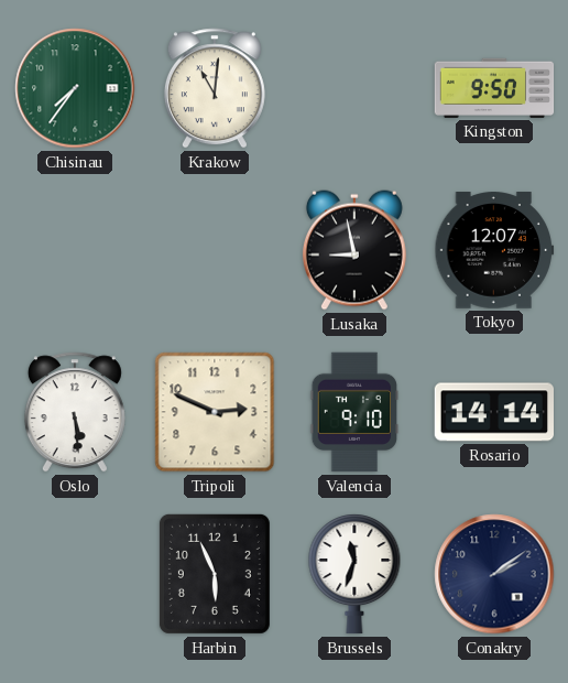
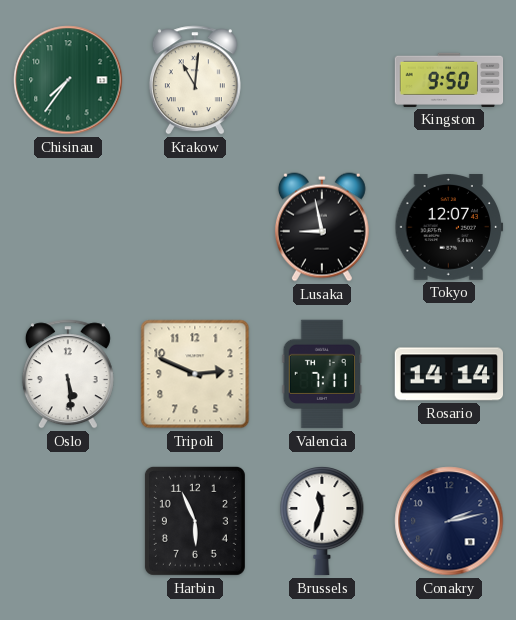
Valencia: 9:10 -> 7:11 (322, 374)
Conakry: 2:09 -> 2:13 (449, 521)
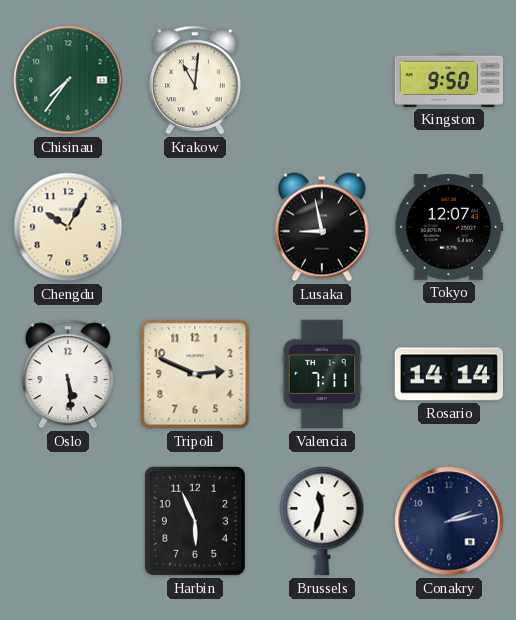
Chengdu: none -> 10:05 (68, 227)
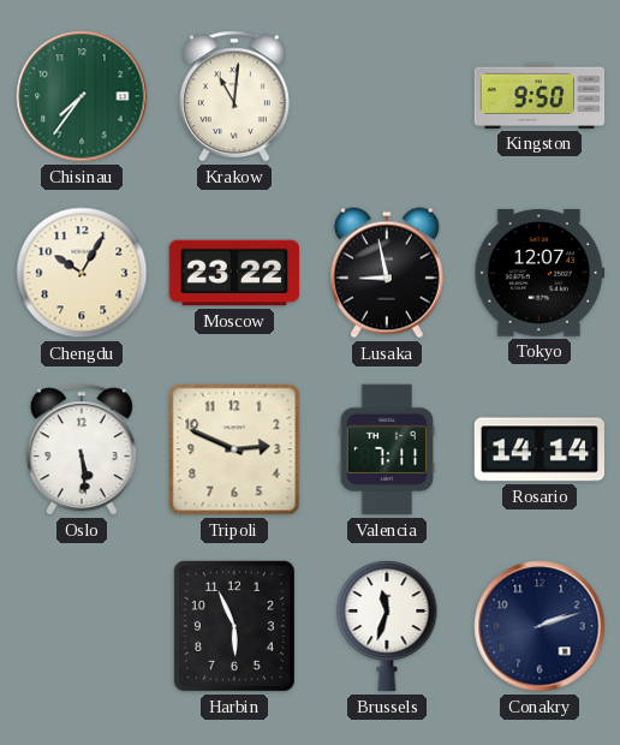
Moscow: none -> 23:22 (234, 273)
Conakry: 2:13 -> 2:12 (539, 626)
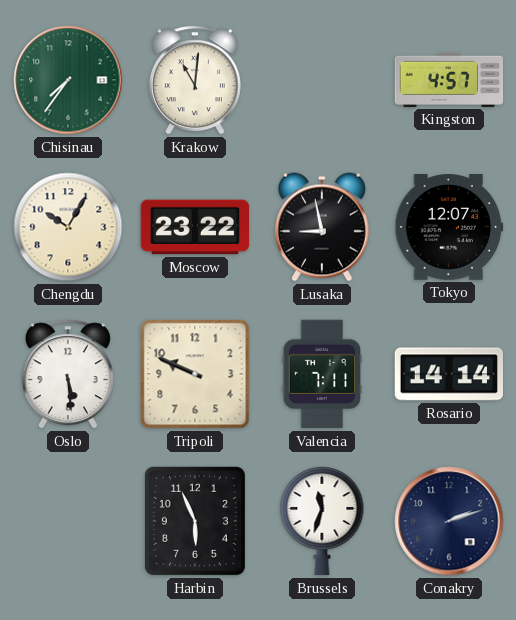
Kingston: 9:50 -> 4:57 (449, 80)
Tripoli: 2:49 -> 9:49 (195, 374)
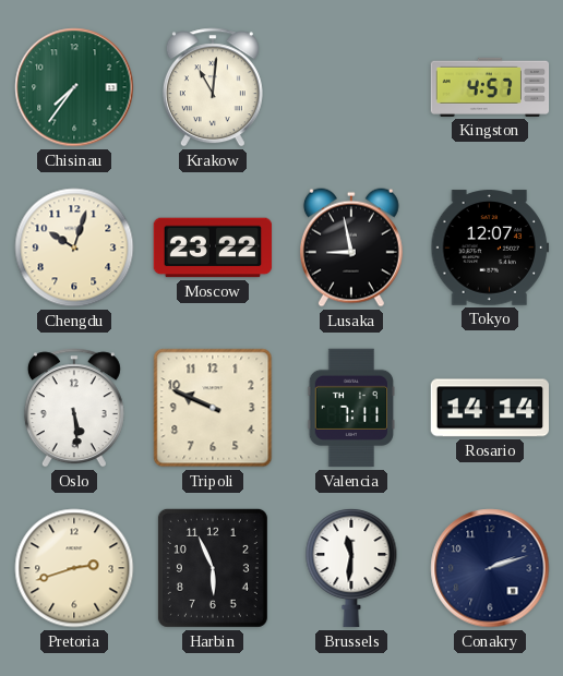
Chengdu: 10:05 -> 10:03 (74, 248)
Pretoria: none -> 2:42 (74, 568)
Brussels: 11:33 -> 11:31 (351, 569)
